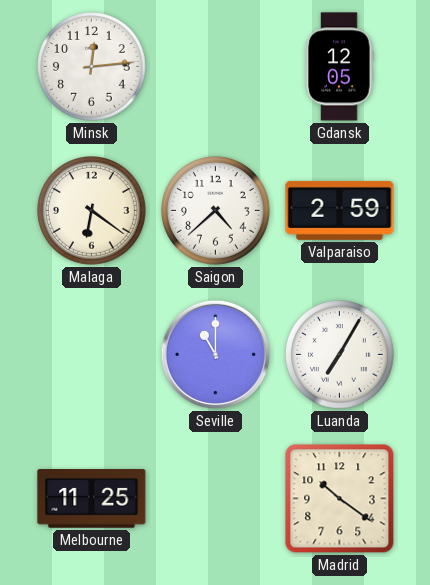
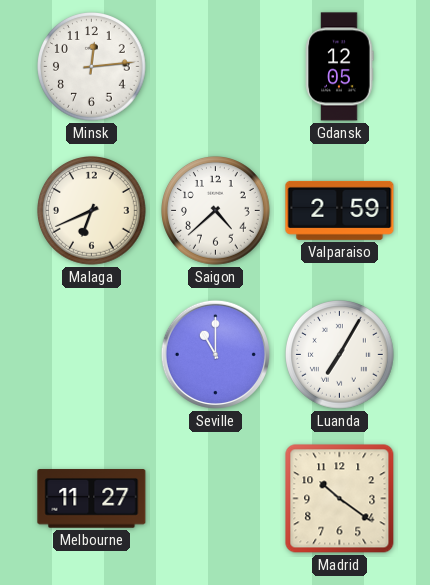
Malaga: 6:21 -> 6:41 (92, 211)
Melbourne: 11:25 -> 11:27 (92, 499)
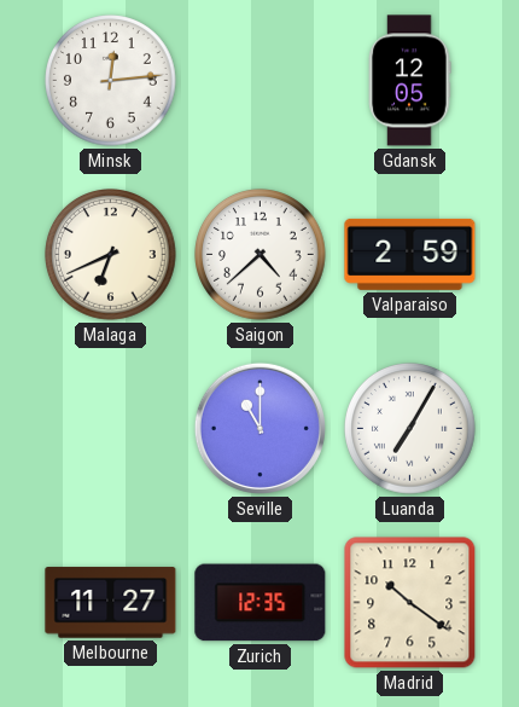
Zurich: none -> 12:35 (261, 603)
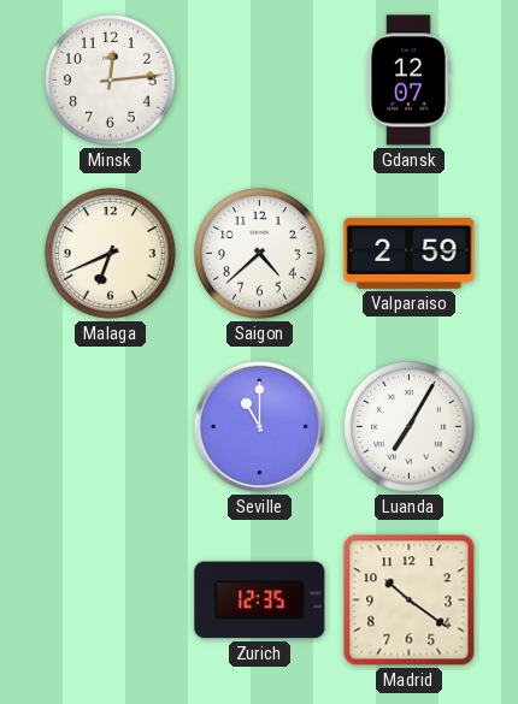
Gdansk: 12:05 -> 12:07 (408, 81)
Melbourne: 11:27 -> none (111, 603)
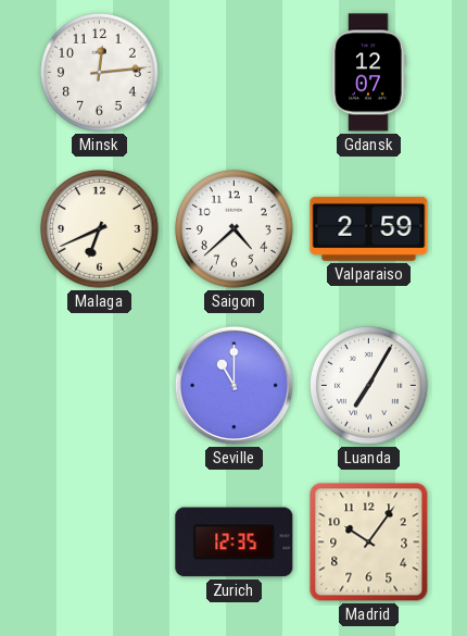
Madrid: 10:21 -> 10:06 (369, 543)
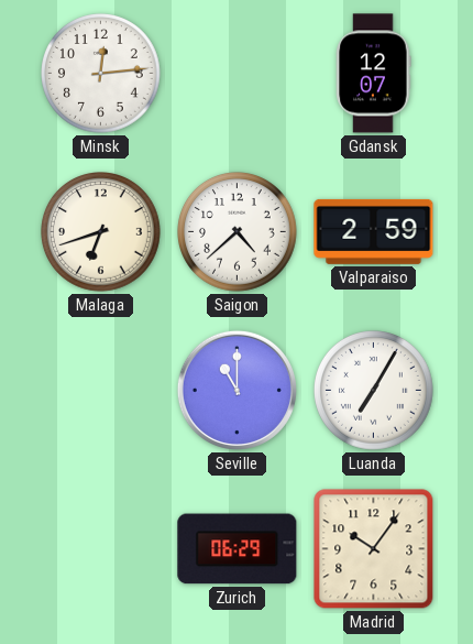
Malaga: 6:41 -> 6:42 (101, 232)
Zurich: 12:35 -> 06:29 (238, 549)
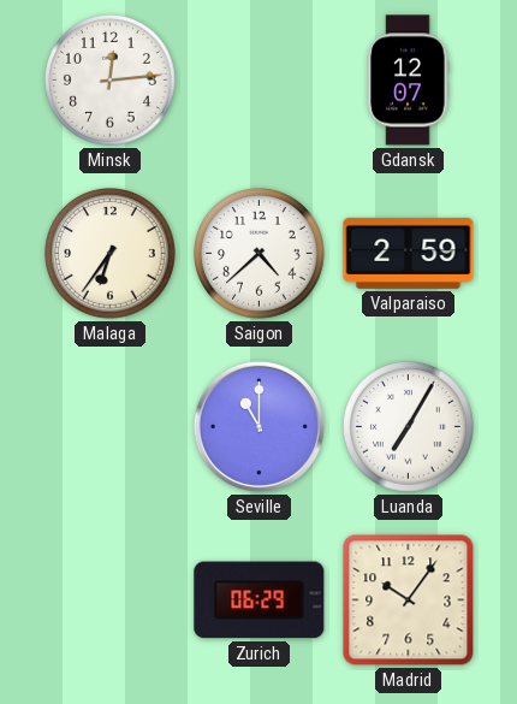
Malaga: 6:42 -> 6:36 (111, 254)
